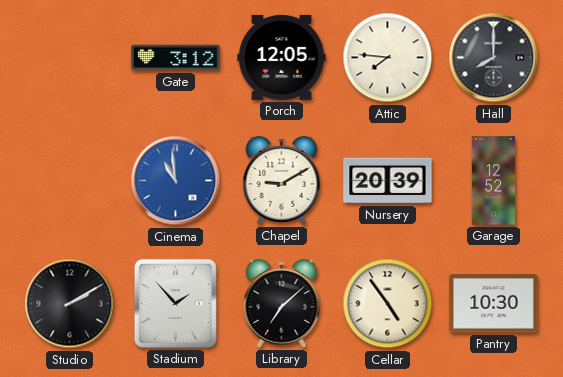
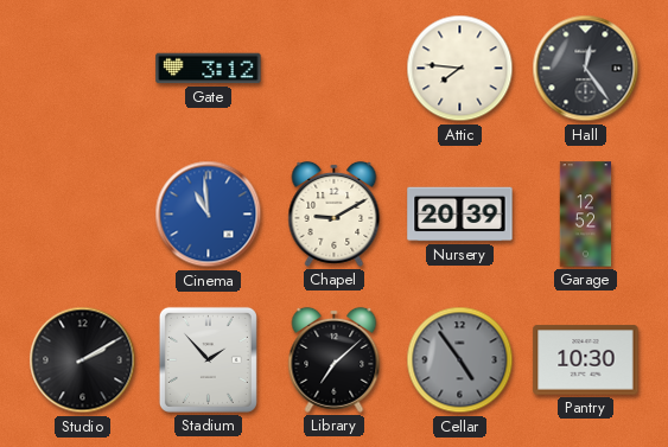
Porch: 12:05 -> none (282, 57)
Hall: 8:00 -> 12:24 (586, 69)
Cellar dial: cream -> grey (460, 360)
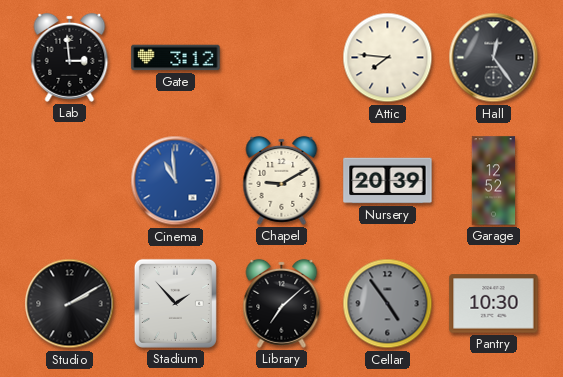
Lab: none -> 2:59 (70, 57)
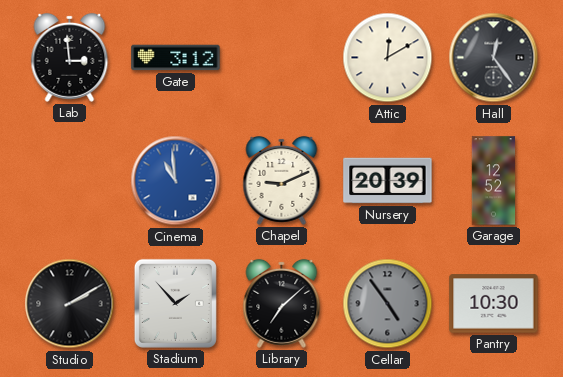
Attic: 7:46 -> 12:10 (388, 58)
Chapel: 9:10 -> 9:11 (282, 180)
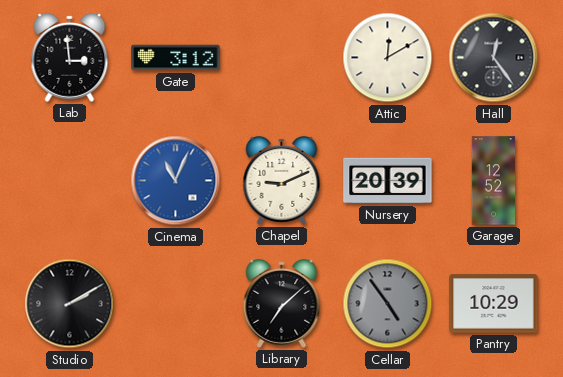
Cinema: 10:59 -> 11:04 (176, 181)
Stadium: 1:53 -> none (175, 303)
Pantry: 10:30 -> 10:29 (494, 304)
